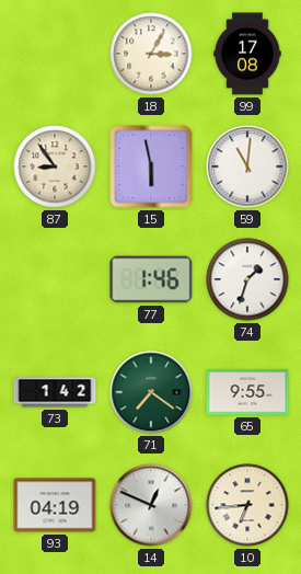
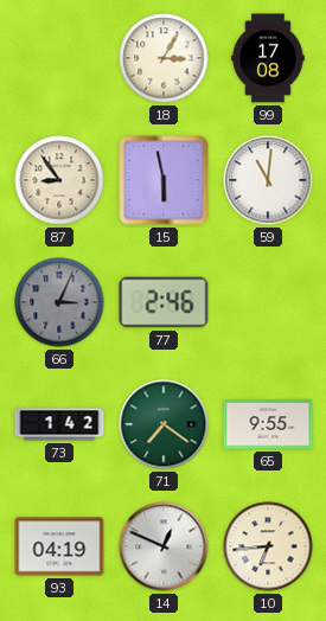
66: none -> 3:04 (59, 302)
77: 1:46 -> 2:46 (164, 302)
74: 1:33 -> none (247, 279)
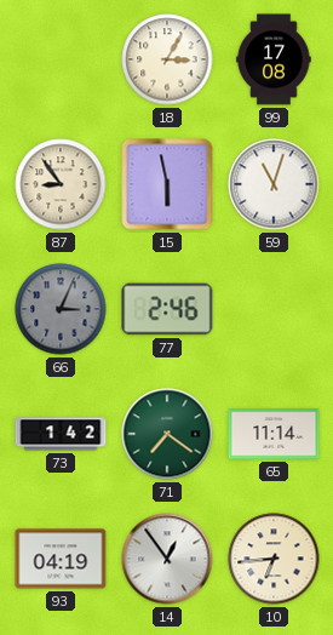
59: 11:01 -> 11:03 (274, 184)
65: 9:55 -> 11:14 (274, 434)
14: 12:49 -> 12:54 (167, 559)
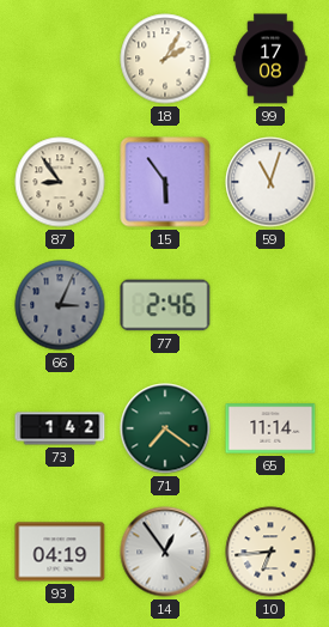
18: 3:05 -> 2:05 (165, 59)
15: 5:58 -> 5:54 (165, 182)
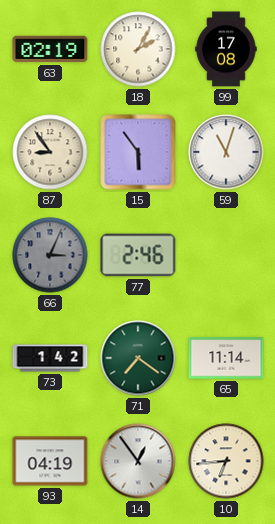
63: none -> 02:19 (50, 49)
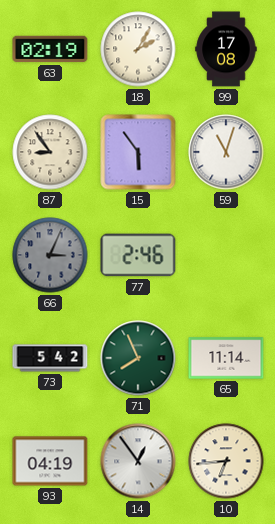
73: 1:42 -> 5:42 (50, 358)
71: 7:21 -> 7:56 (138, 358)
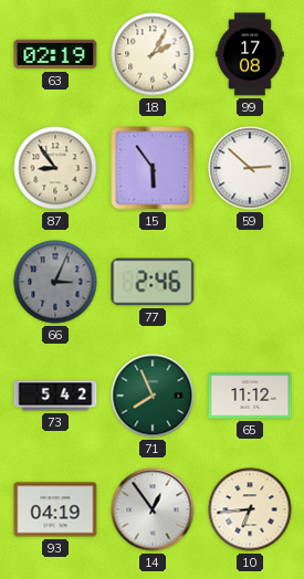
59: 11:03 -> 2:52 (250, 168)
65: 11:14 -> 11:12 (250, 396)
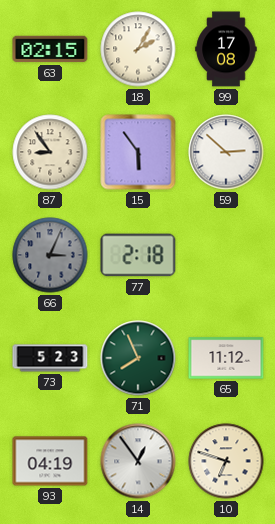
63: 02:19 -> 02:15 (50, 49)
77: 2:46 -> 2:18 (138, 255)
73: 5:42 -> 5:23 (50, 358)
10: 6:44 -> 6:48 (226, 461)
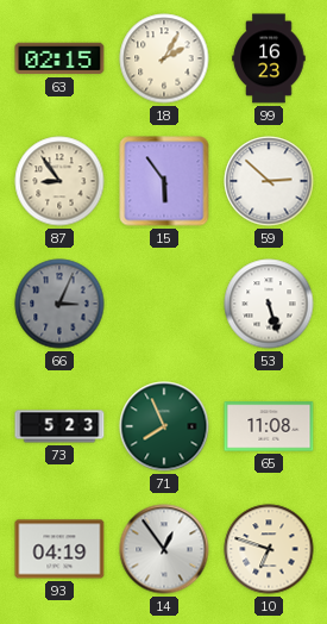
99: 17:08 -> 16:23 (269, 58)
77: 2:18 -> none (138, 255)
53: none -> 5:27 (269, 304)
65: 11:12 -> 11:08 (269, 426)
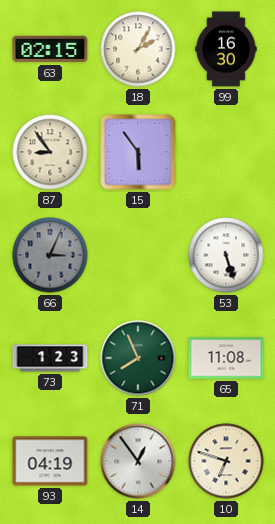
99: 16:23 -> 16:30 (226, 49)
59: 2:52 -> none (269, 181)
73: 5:23 -> 1:23 (50, 358)
